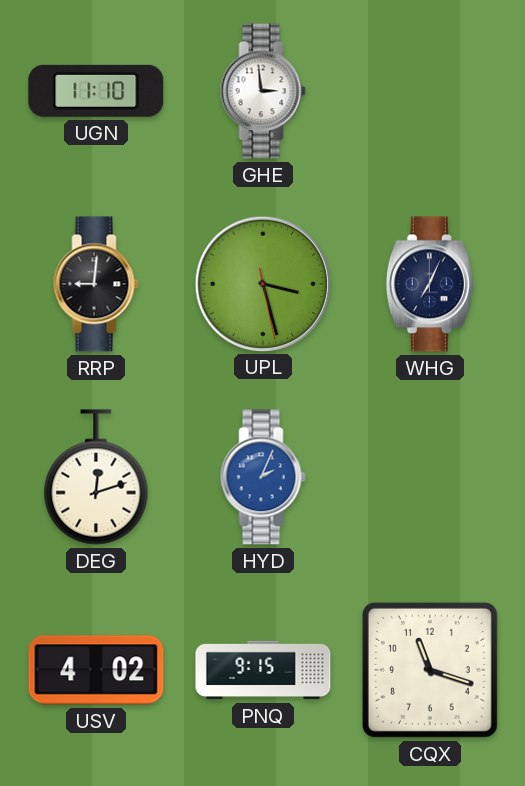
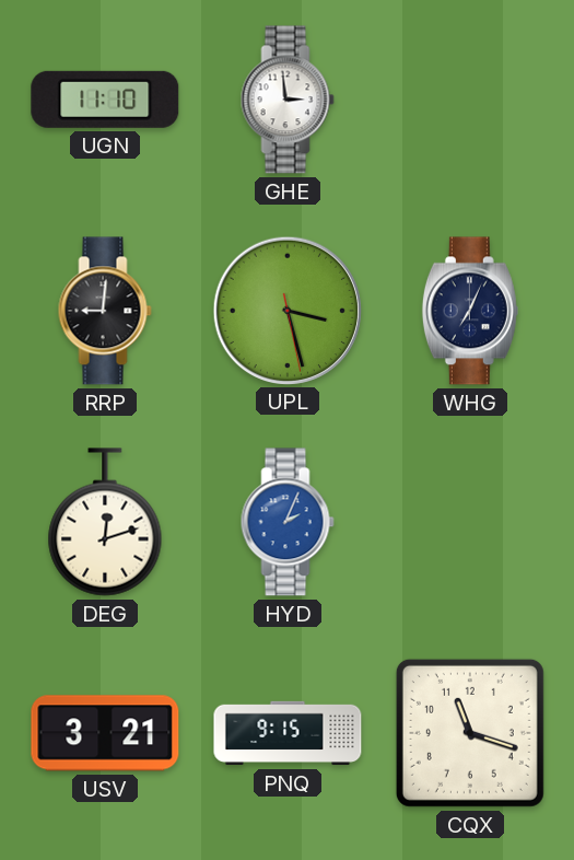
USV: 4:02 -> 3:21 (105, 733)
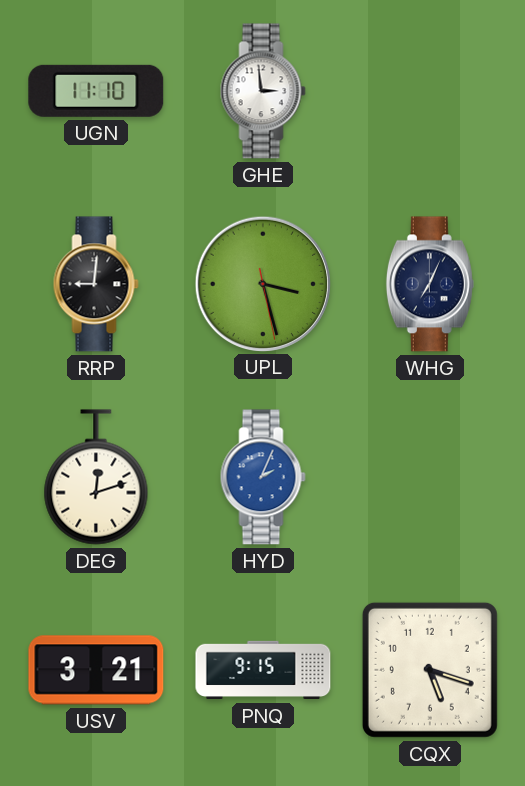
CQX: 11:18 -> 5:18 (430, 670)
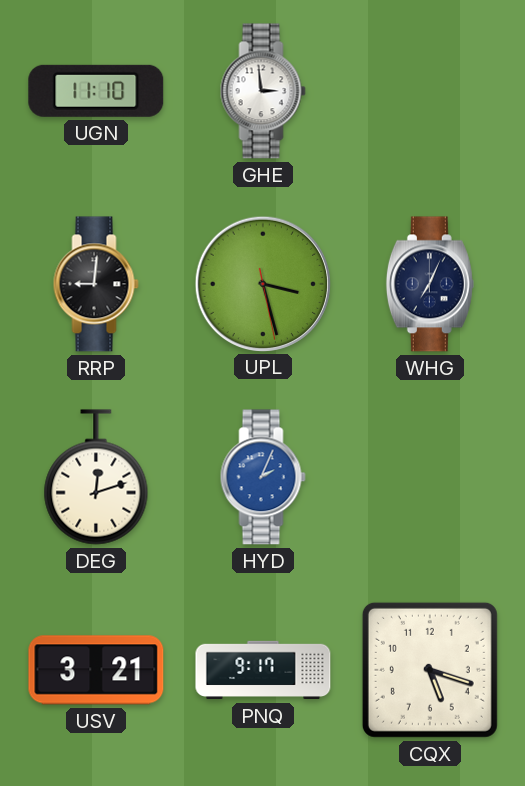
PNQ: 9:15 -> 9:17 (263, 670)
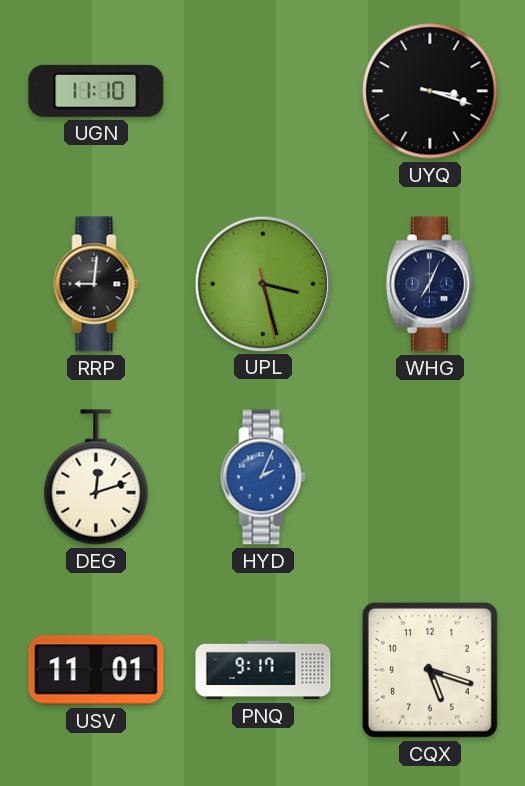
GHE: 2:59 -> none (263, 91)
UYQ: none -> 3:18 (430, 91)
USV: 3:21 -> 11:01 (96, 670)
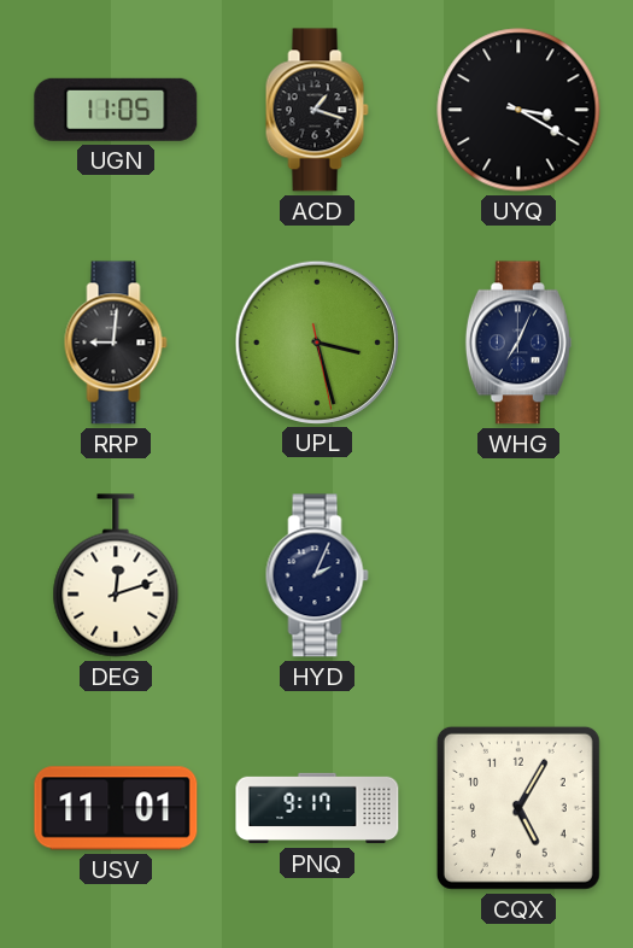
UGN: 11:10 -> 11:05 (116, 110)
ACD: none -> 1:18 (317, 110)
UYQ: 3:18 -> 3:20 (518, 110)
HYD dial: blue -> navy (317, 575)
CQX: 5:18 -> 5:05 (518, 808)
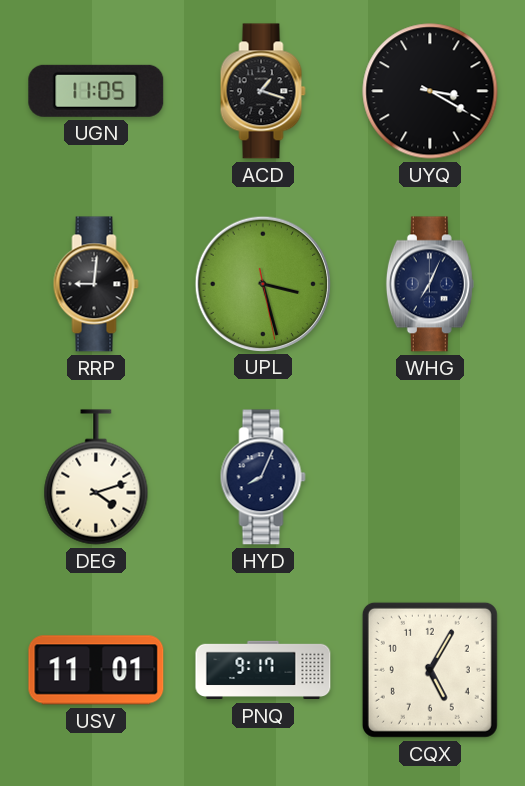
DEG: 12:12 -> 4:12 (96, 477)
HYD: 2:04 -> 8:04 (263, 477)
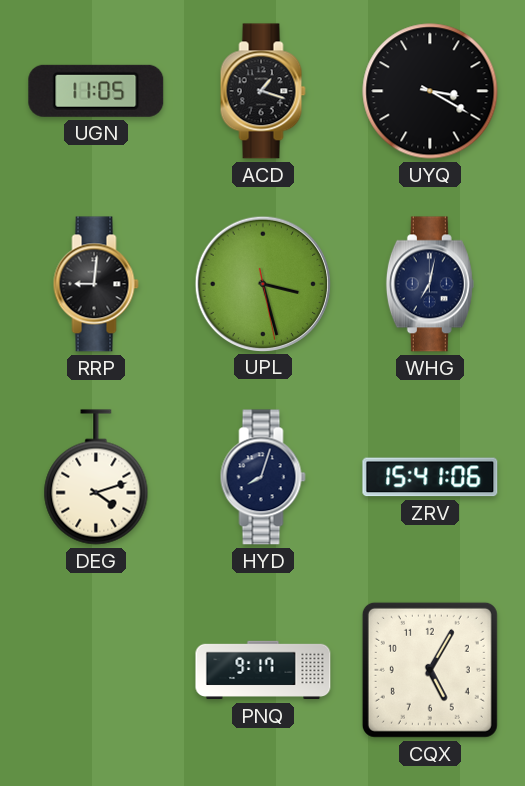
WHG: 7:04 -> 7:02 (430, 284)
HYD: 8:04 -> 8:03 (263, 477)
ZRV: none -> 15:41 (430, 477)
USV: 11:01 -> none (96, 670)
